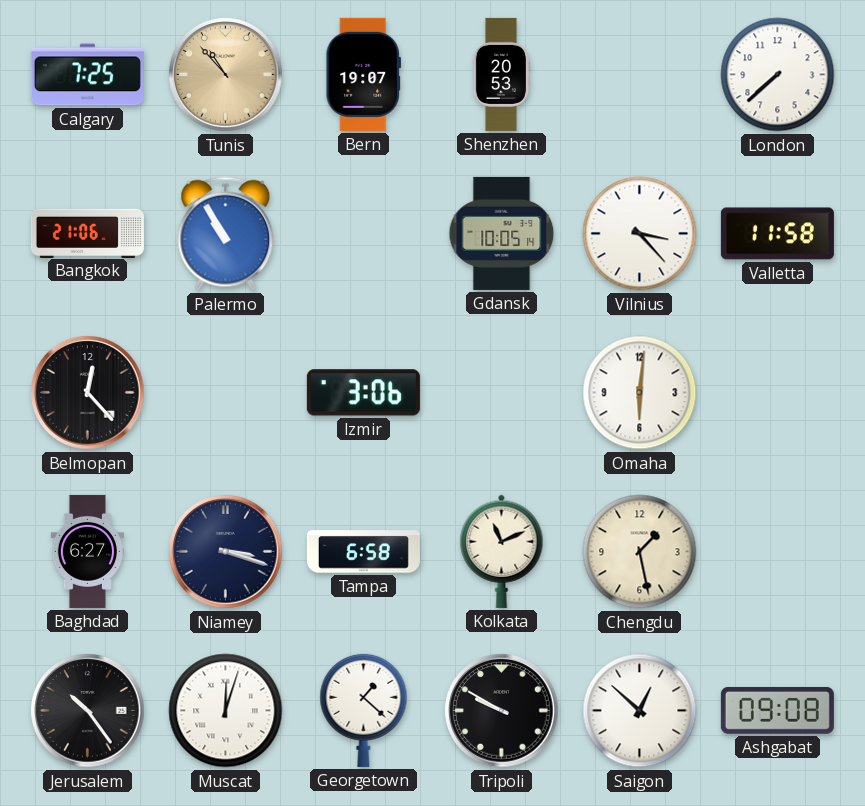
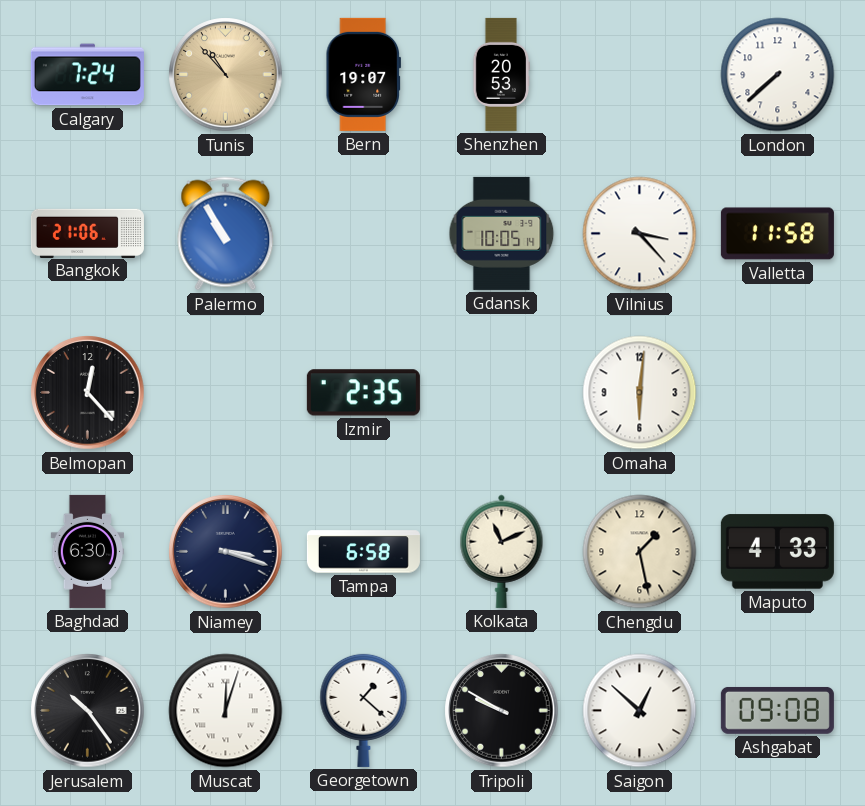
Calgary: 7:25 -> 7:24 (87, 75)
Izmir: 3:06 -> 2:35 (363, 393)
Baghdad: 6:27 -> 6:30 (88, 551)
Maputo: none -> 4:33 (777, 552)
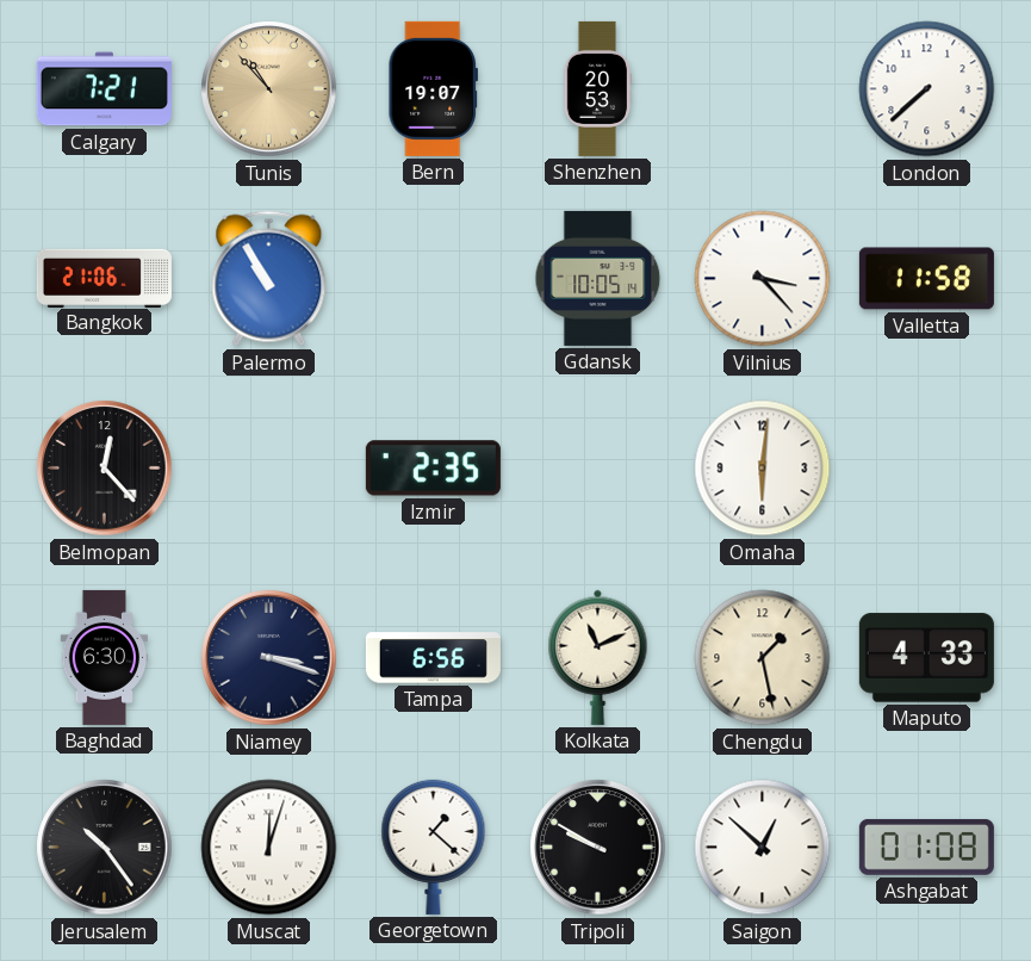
Calgary: 7:24 -> 7:21 (104, 89)
Tampa: 6:58 -> 6:56 (433, 658)
Ashgabat: 09:08 -> 01:08 (926, 847)
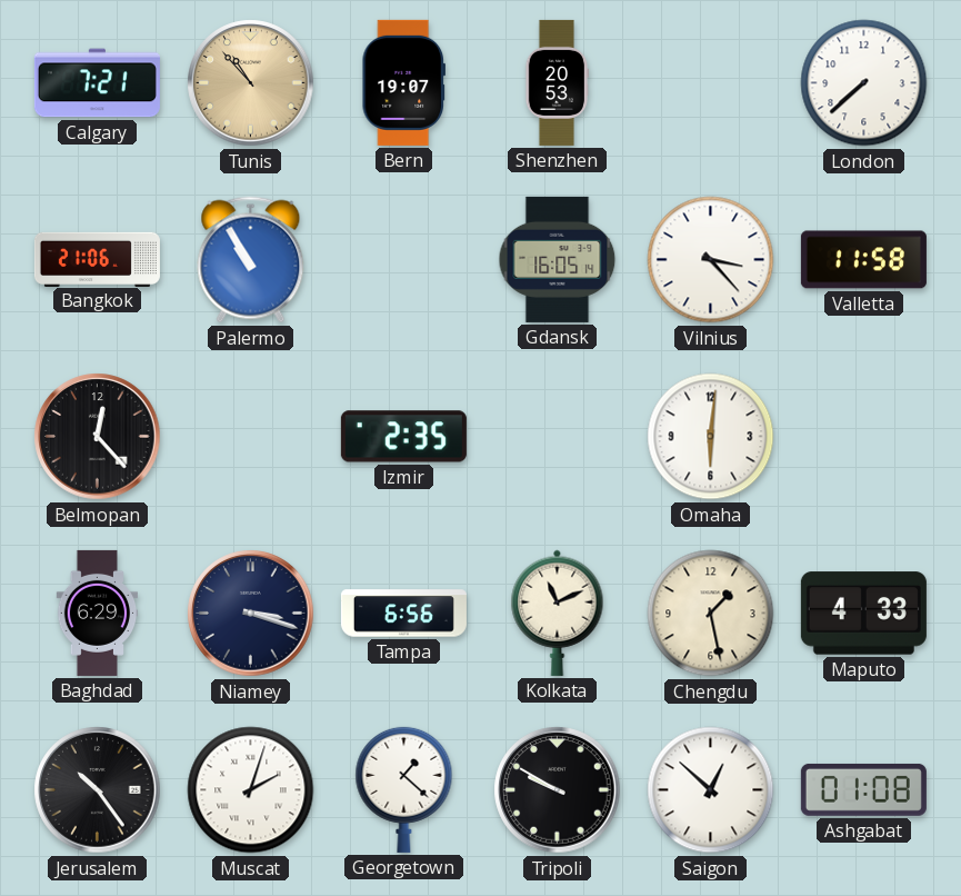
Gdansk: 10:05 -> 16:05 (558, 259)
Baghdad: 6:30 -> 6:29 (98, 613)
Muscat: 12:03 -> 2:03 (251, 790)
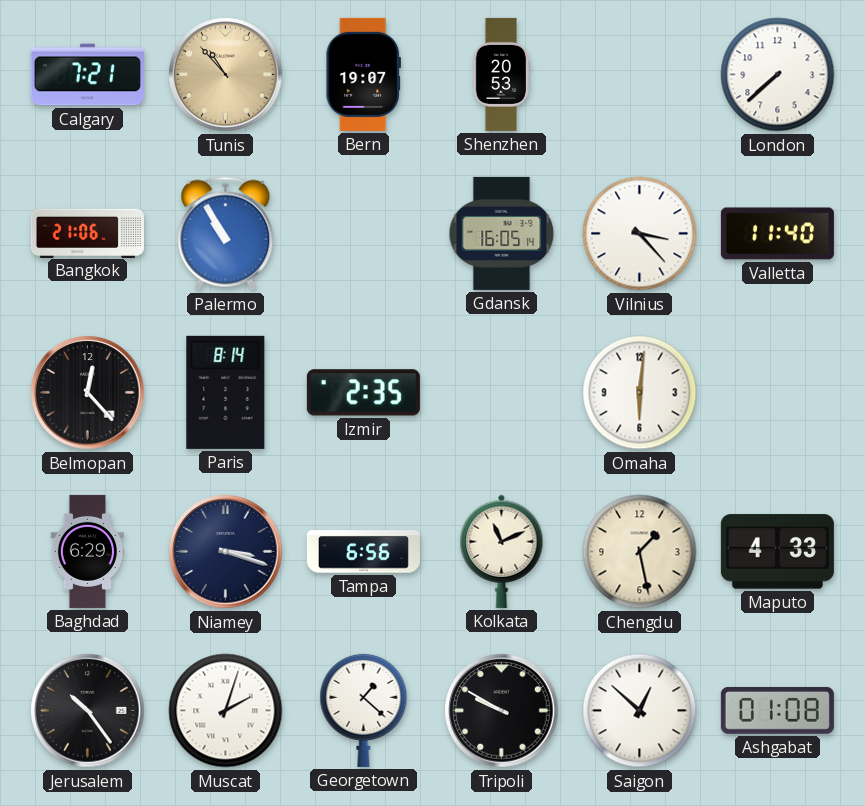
Valletta: 11:58 -> 11:40 (777, 234)
Paris: none -> 8:14 (226, 392)
